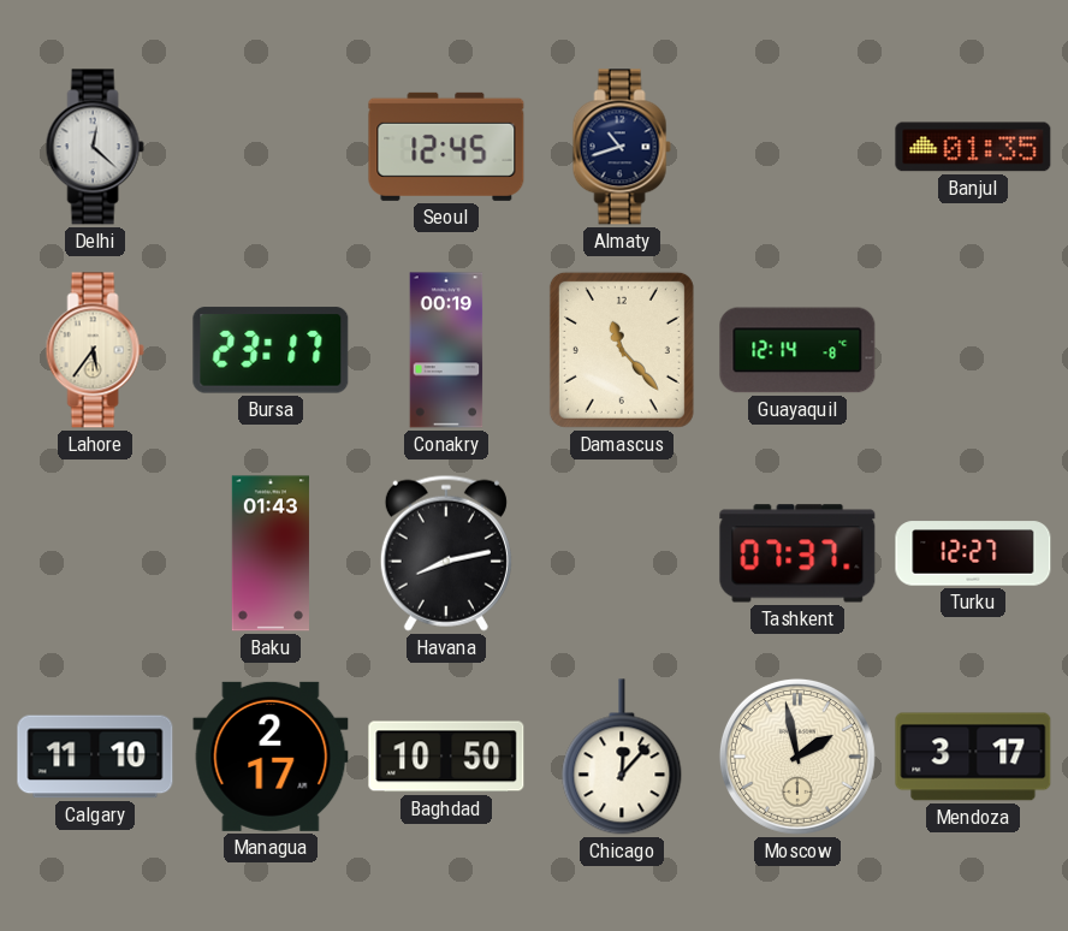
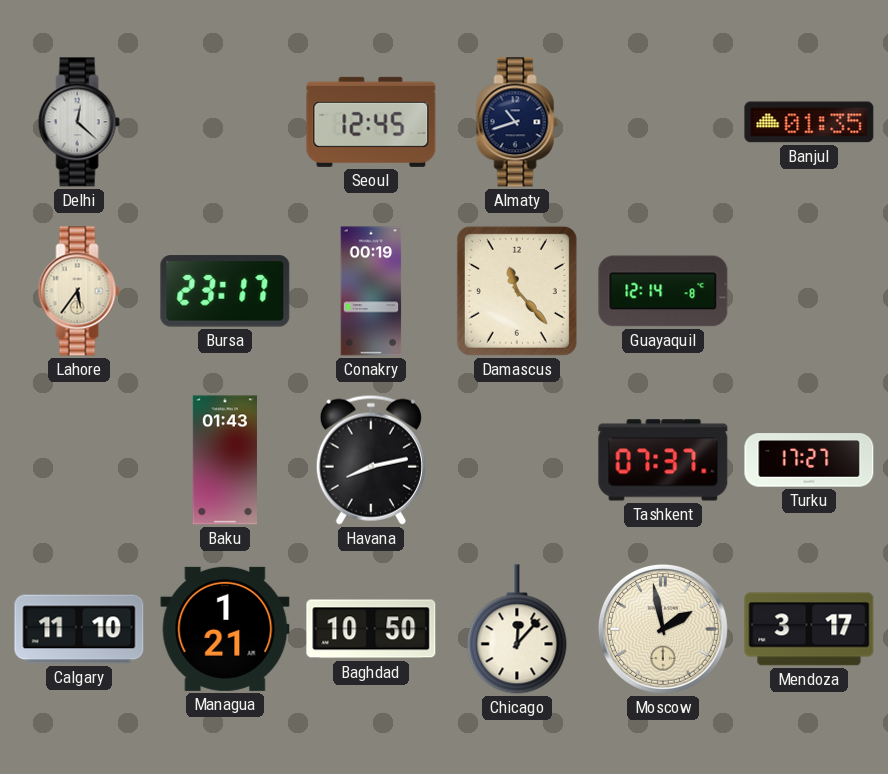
Turku: 12:27 -> 17:27 (809, 460)
Managua: 2:17 -> 1:21 (225, 629)
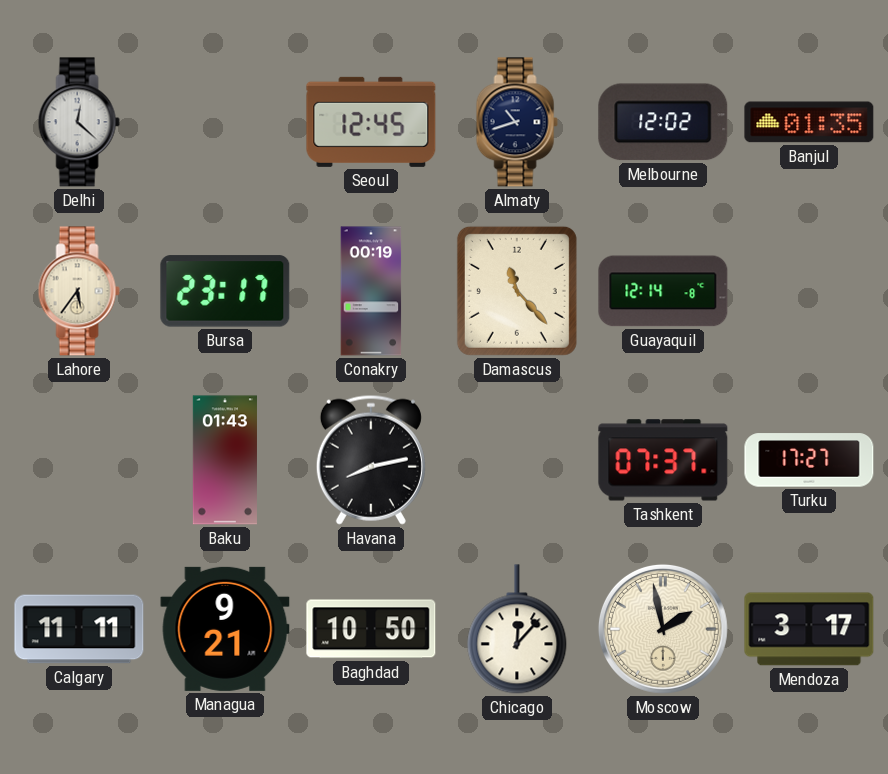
Melbourne: none -> 12:02 (663, 122)
Calgary: 11:10 -> 11:11 (79, 629)
Managua: 1:21 -> 9:21 (225, 629)
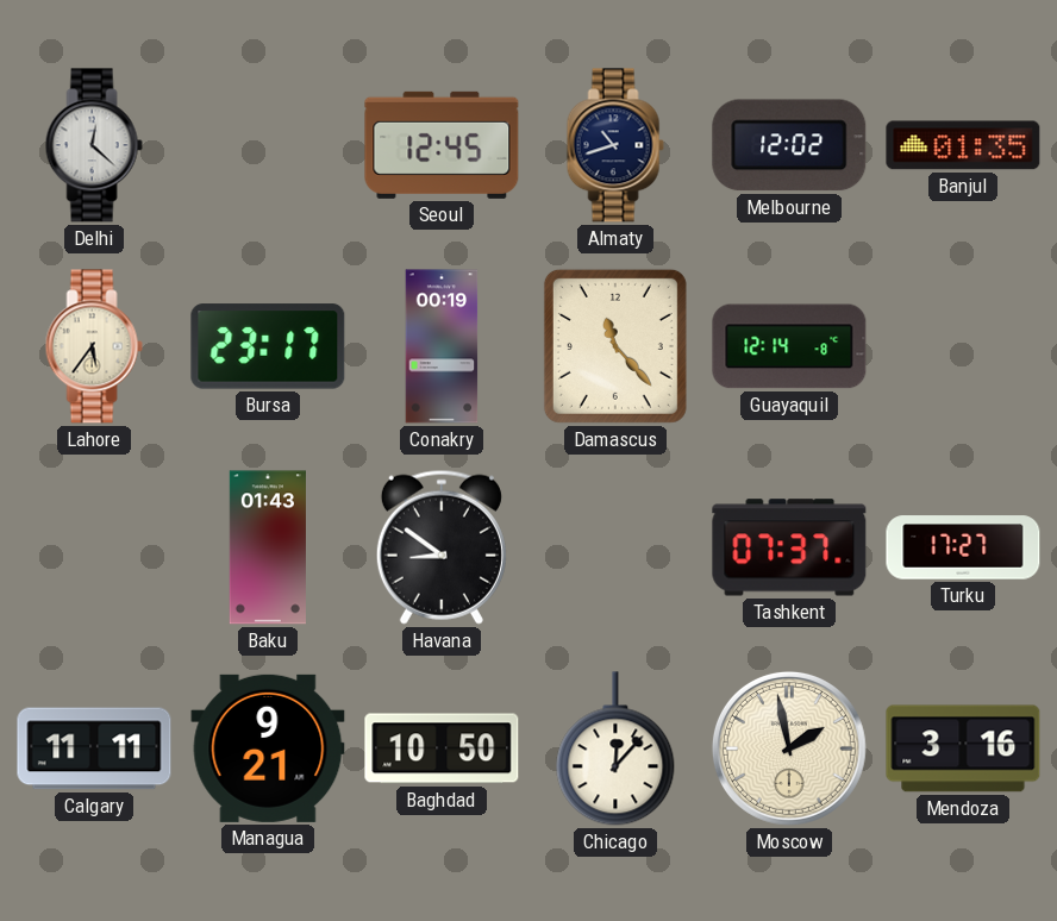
Havana: 8:13 -> 8:51 (442, 547)
Mendoza: 3:17 -> 3:16 (963, 748)
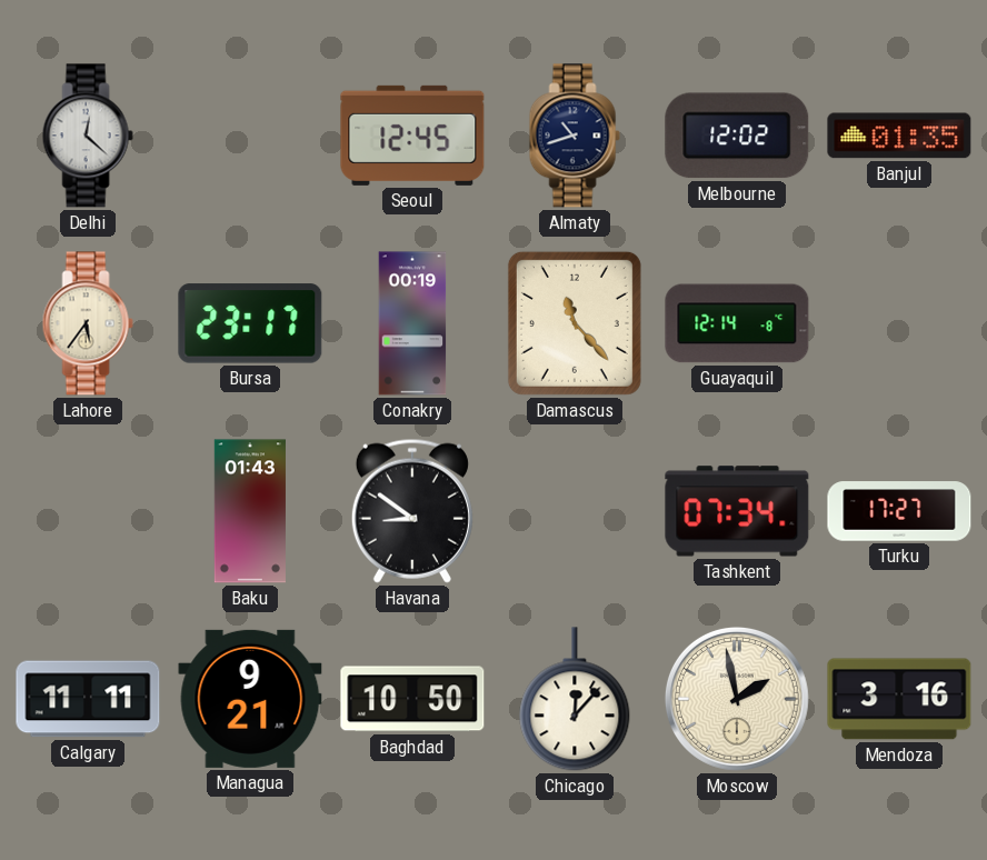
Tashkent: 07:37 -> 07:34 (737, 511)
